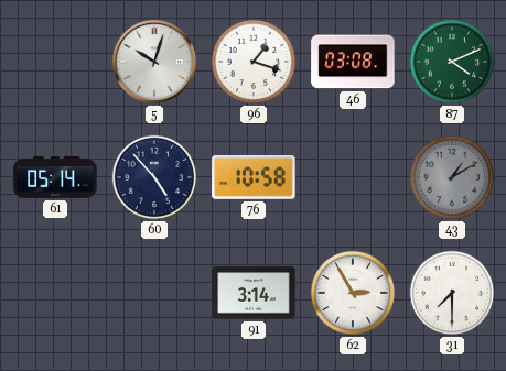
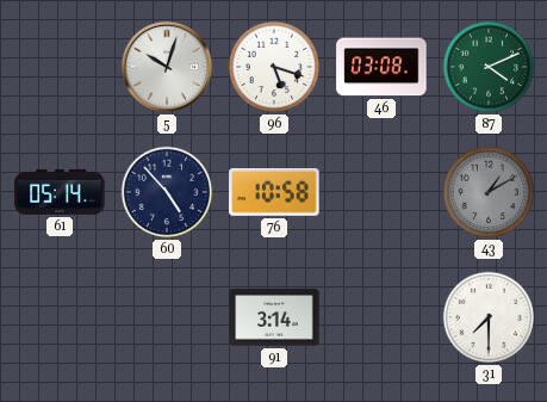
96: 1:18 -> 5:18 (274, 67)
62: 2:55 -> none (353, 293)
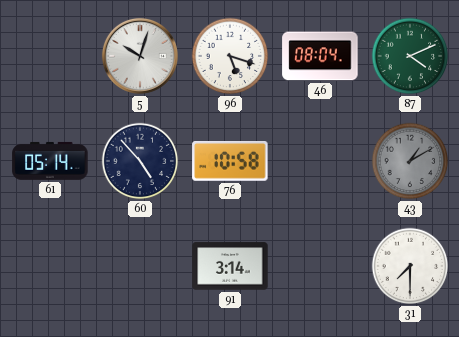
46: 03:08 -> 08:04 (320, 56)
